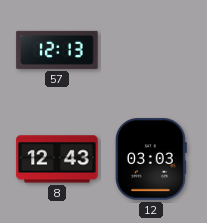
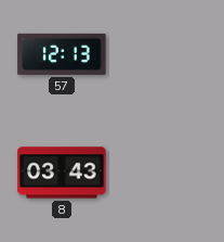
8: 12:43 -> 03:43 (62, 173)
12: 03:03 -> none (151, 159)
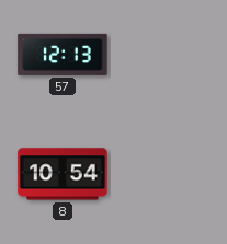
8: 03:43 -> 10:54 (63, 174)
